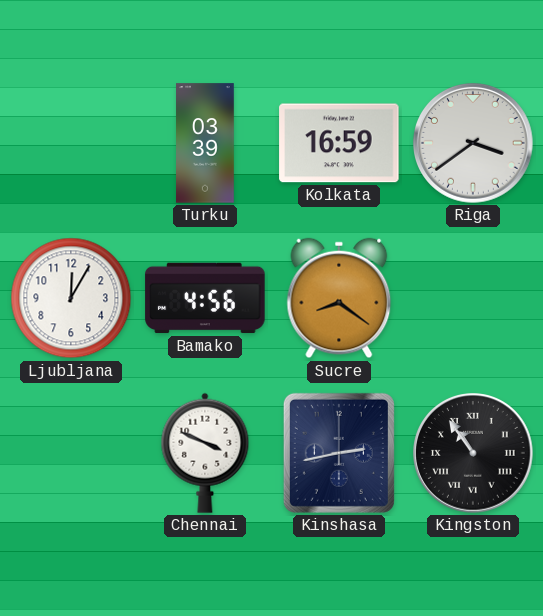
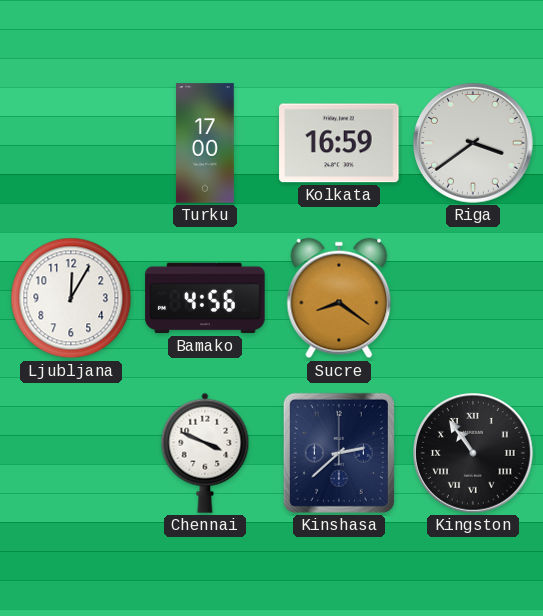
Turku: 03:39 -> 17:00 (205, 143)
Kinshasa: 2:43 -> 2:38 (339, 453)
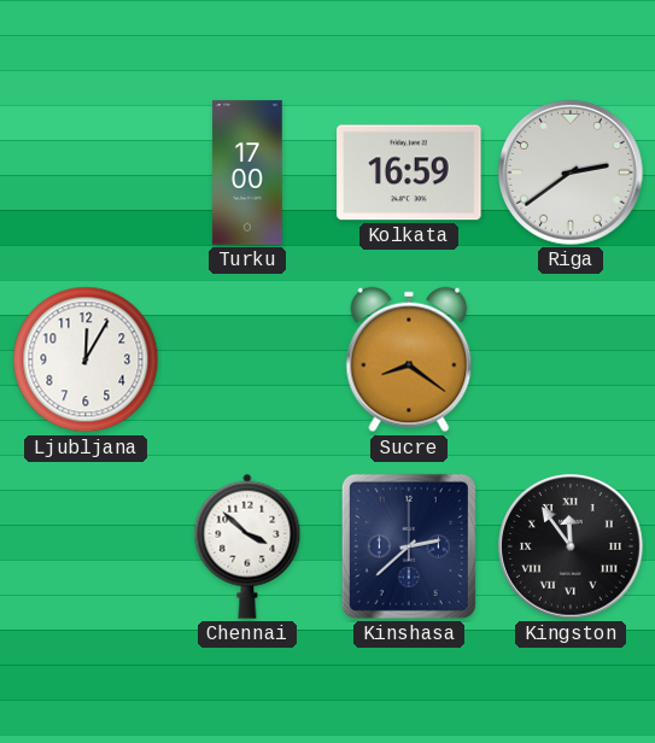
Riga: 3:39 -> 2:39 (571, 172)
Bamako: 4:56 -> none (205, 298)
Chennai: 3:49 -> 3:52 (247, 546)
Kingston: 10:54 -> 11:54 (571, 546)
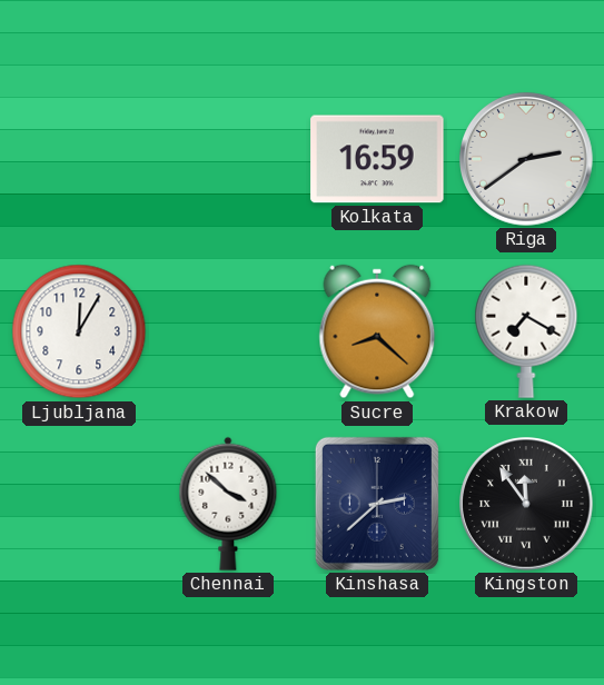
Turku: 17:00 -> none (247, 172)
Sucre: 8:21 -> 8:22 (377, 331)
Krakow: none -> 7:20 (526, 331)
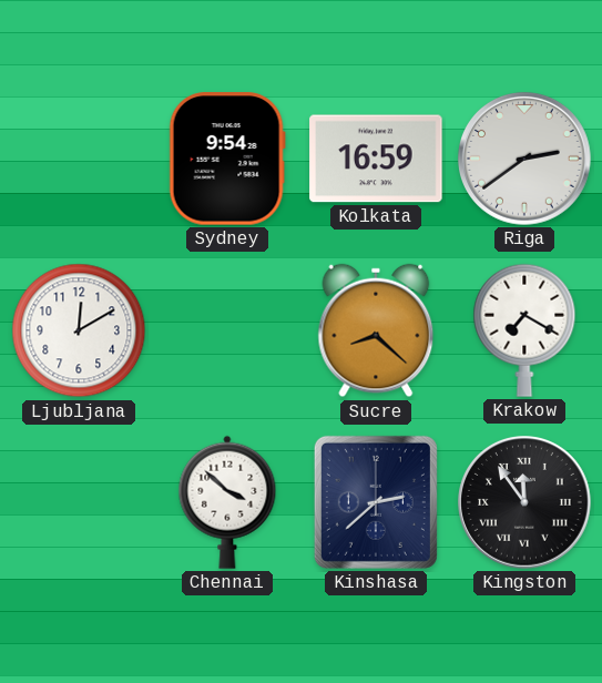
Sydney: none -> 9:54 (227, 159)
Ljubljana: 12:05 -> 12:10 (79, 330)
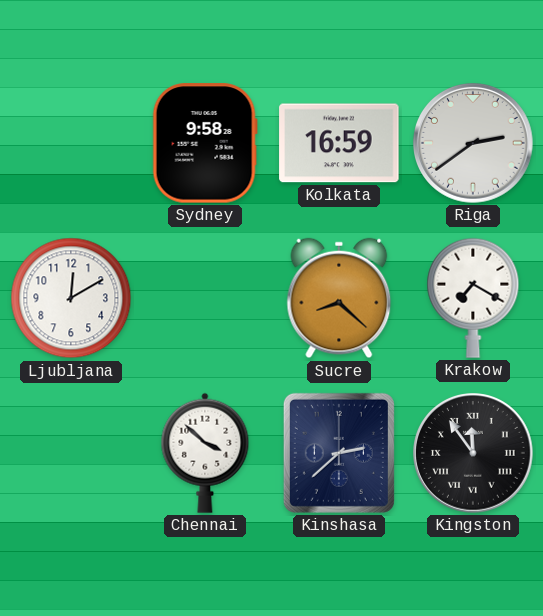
Sydney: 9:54 -> 9:58 (205, 143)
